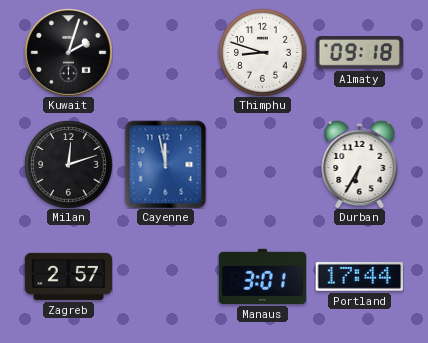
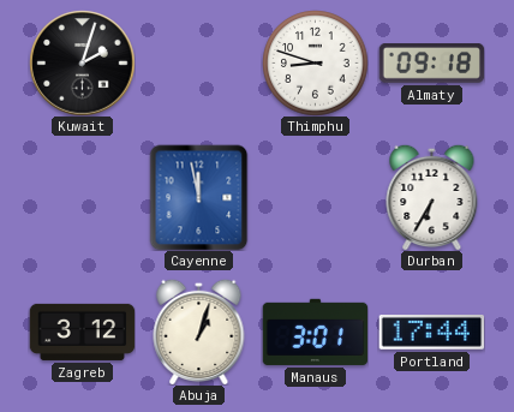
Milan: 12:12 -> none (68, 164)
Zagreb: 2:57 -> 3:12 (82, 332)
Abuja: none -> 1:03 (199, 332)
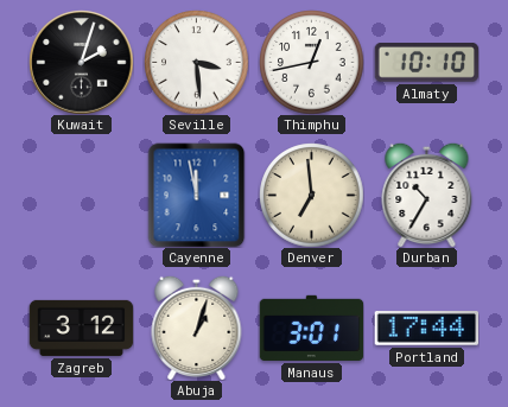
Seville: none -> 3:29 (196, 62)
Thimphu: 8:48 -> 12:43 (311, 62)
Almaty: 09:18 -> 10:10 (426, 63)
Denver: none -> 6:59 (311, 195)
Durban: 6:35 -> 10:35 (427, 195)
